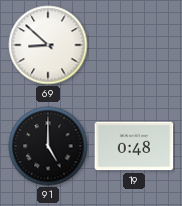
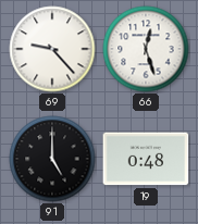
69: 8:52 -> 9:23 (52, 49)
66: none -> 12:27 (146, 49)
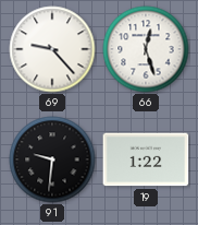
91: 5:00 -> 9:31 (52, 159)
19: 0:48 -> 1:22 (146, 159)
